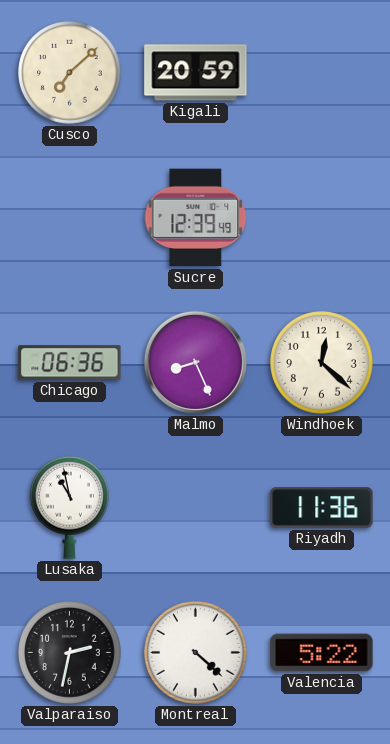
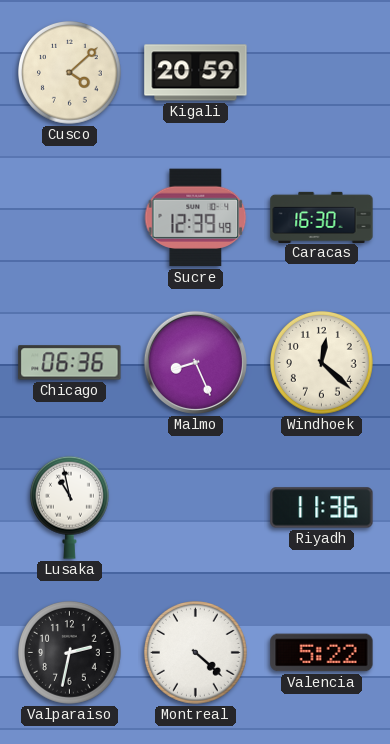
Cusco: 7:08 -> 4:08 (70, 73)
Caracas: none -> 16:30 (322, 217)
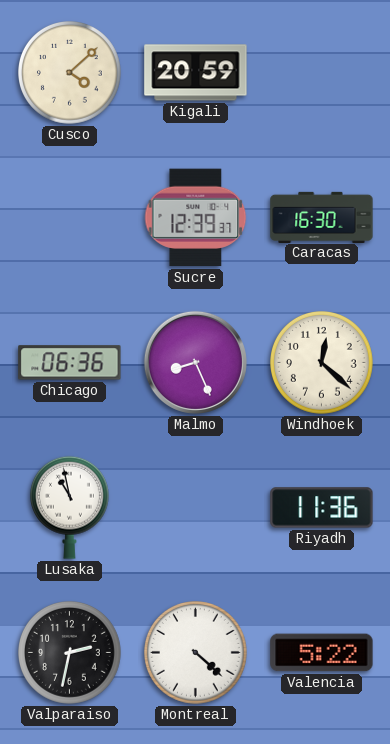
Sucre: 12:39:49 -> 12:39:37 (196, 218)
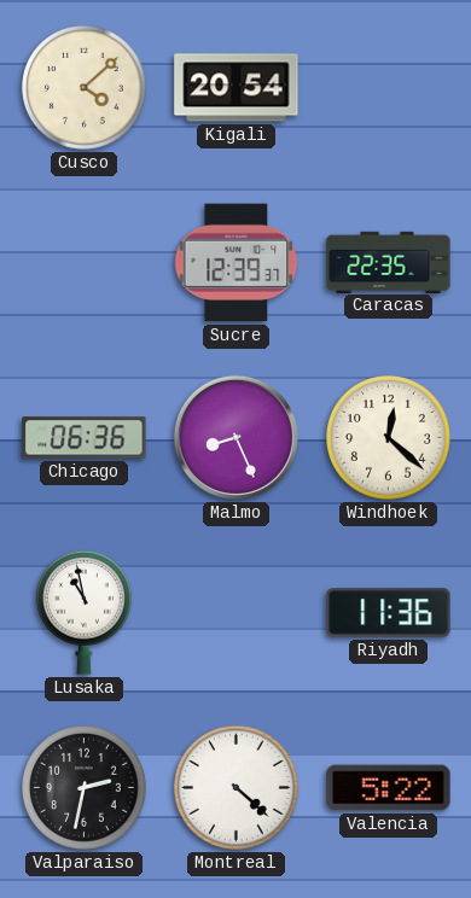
Kigali: 20:59 -> 20:54 (237, 88)
Caracas: 16:30 -> 22:35 (389, 262)
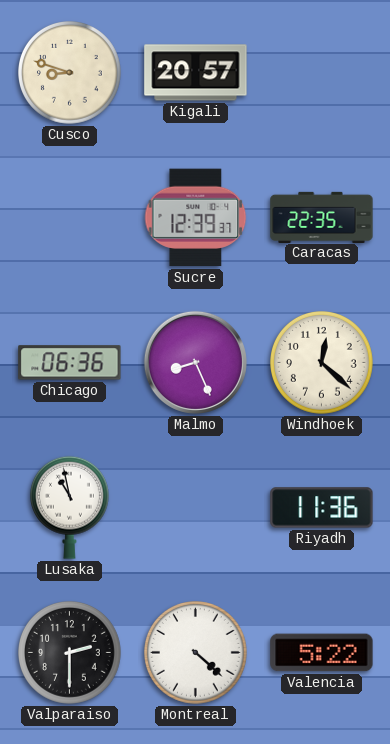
Cusco: 4:08 -> 8:48 (70, 73)
Kigali: 20:54 -> 20:57 (196, 73)
Valparaiso: 2:32 -> 2:30 (70, 653)
